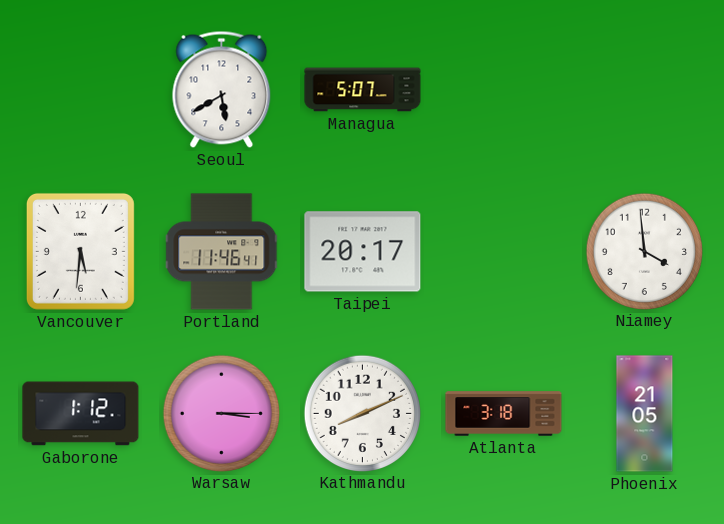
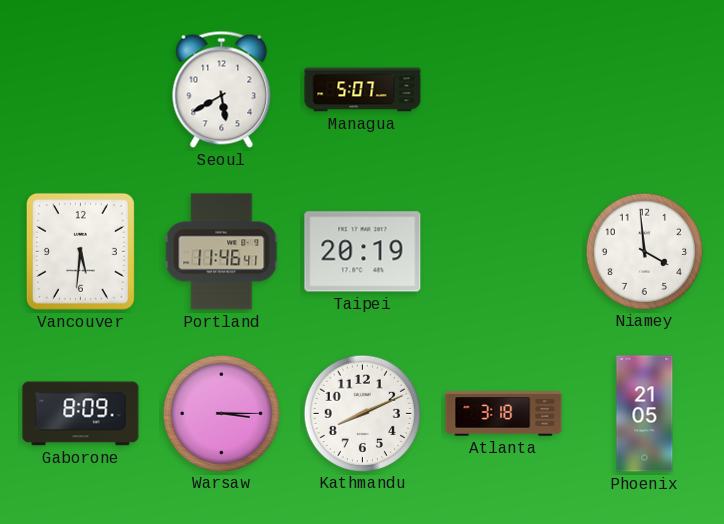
Taipei: 20:17 -> 20:19 (363, 252)
Gaborone: 1:12 -> 8:09 (81, 414)
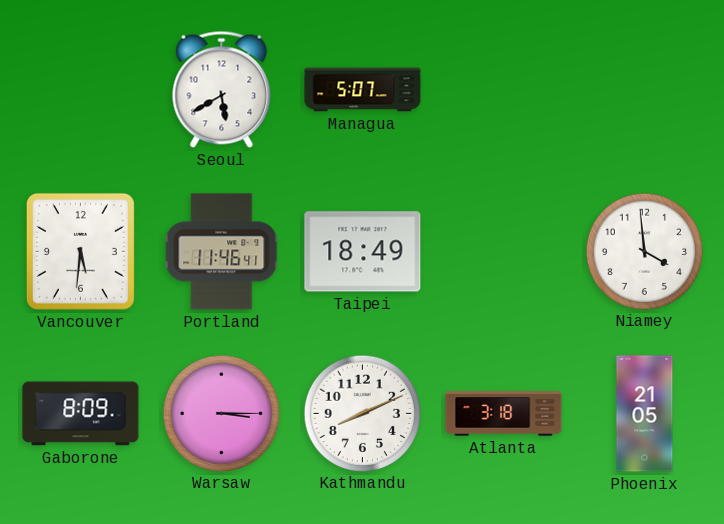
Taipei: 20:19 -> 18:49 (363, 252)
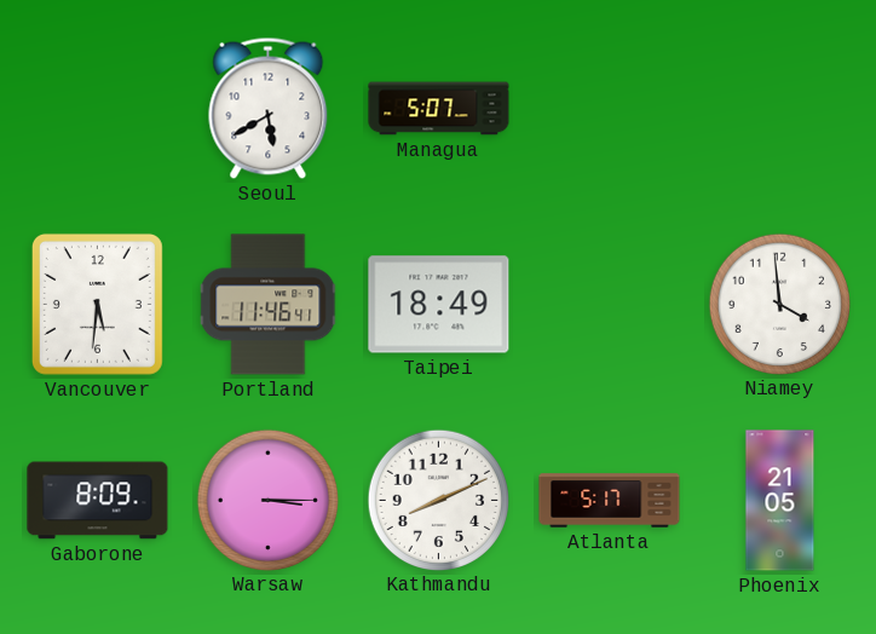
Atlanta: 3:18 -> 5:17 (610, 501)
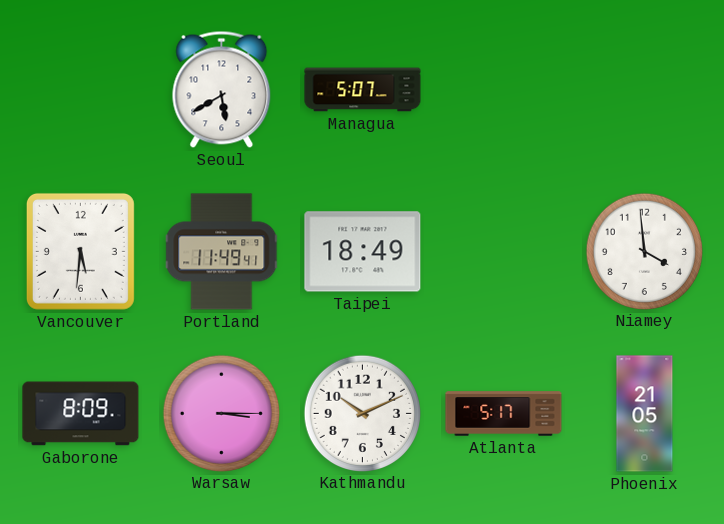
Portland: 11:46 -> 11:49 (222, 252)
Kathmandu: 8:11 -> 10:11 (362, 413)
